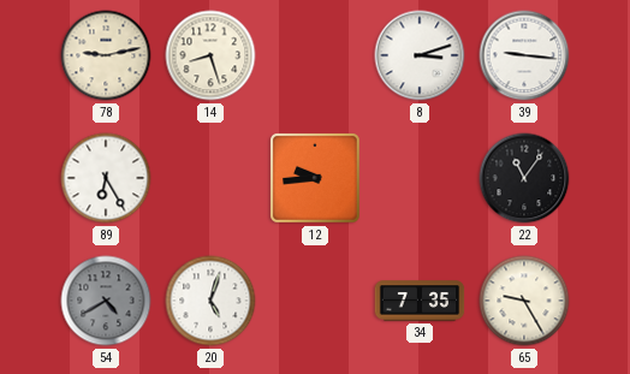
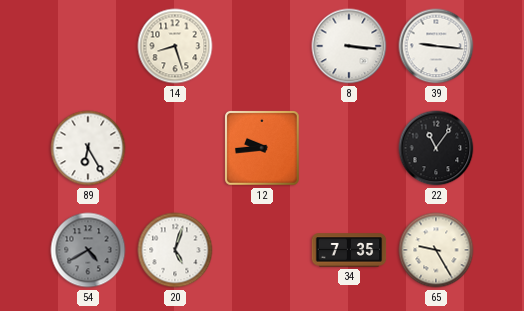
78: 9:13 -> none (106, 55)
8: 3:12 -> 3:16 (349, 46)
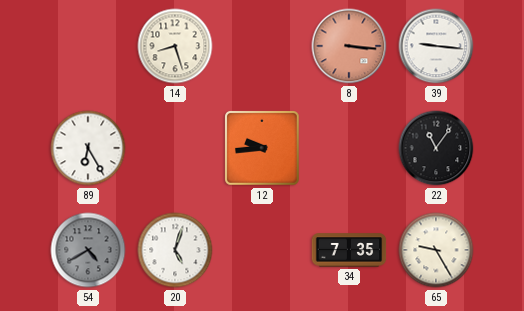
8 dial: white -> salmon (349, 46)
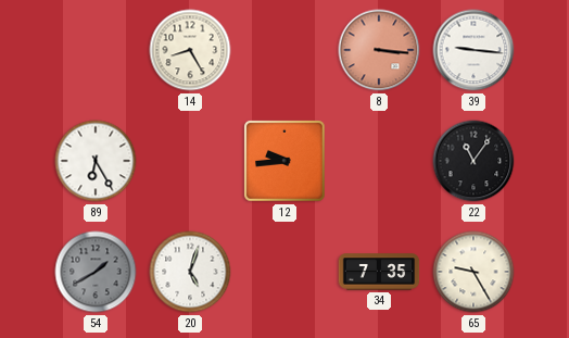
14: 8:27 -> 8:25 (190, 50)
54: 4:40 -> 1:40 (96, 272)
